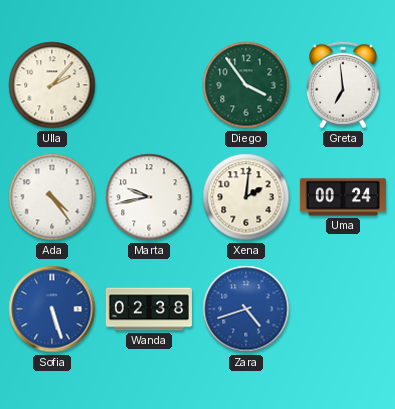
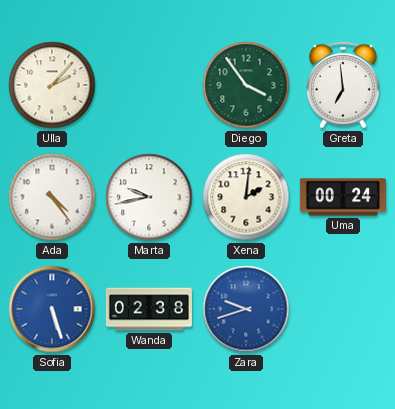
Zara: 4:42 -> 9:42 (246, 309)
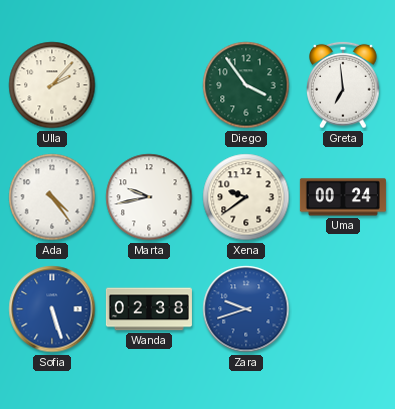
Xena: 2:01 -> 9:39 (246, 197)
